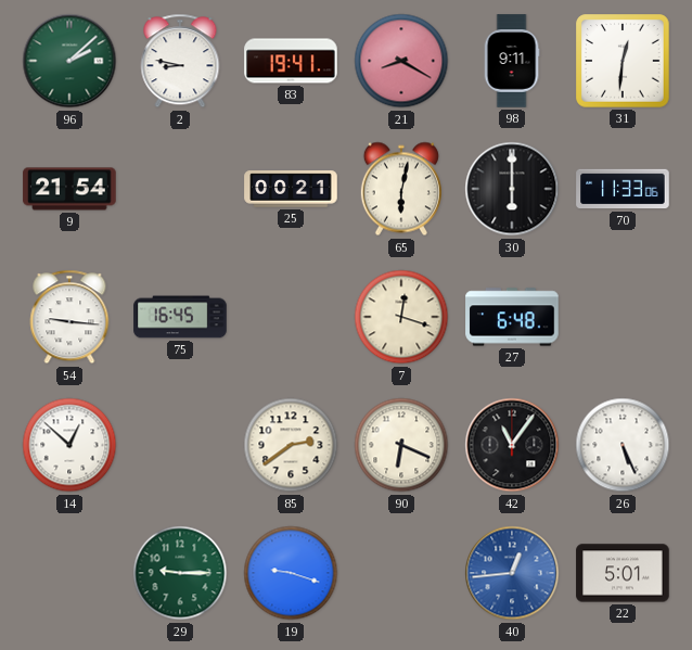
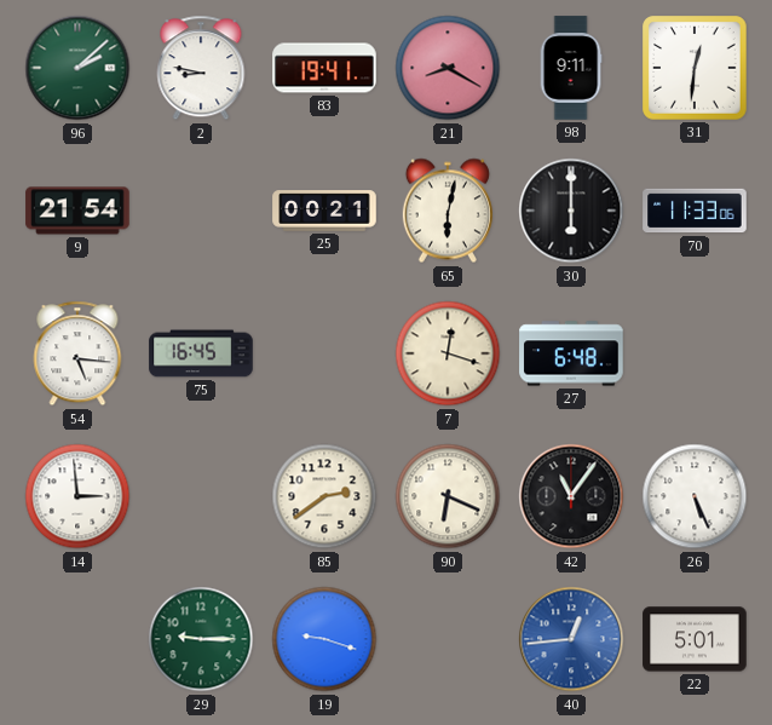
54: 9:16 -> 5:16 (77, 353)
14: 12:52 -> 2:59 (77, 496)
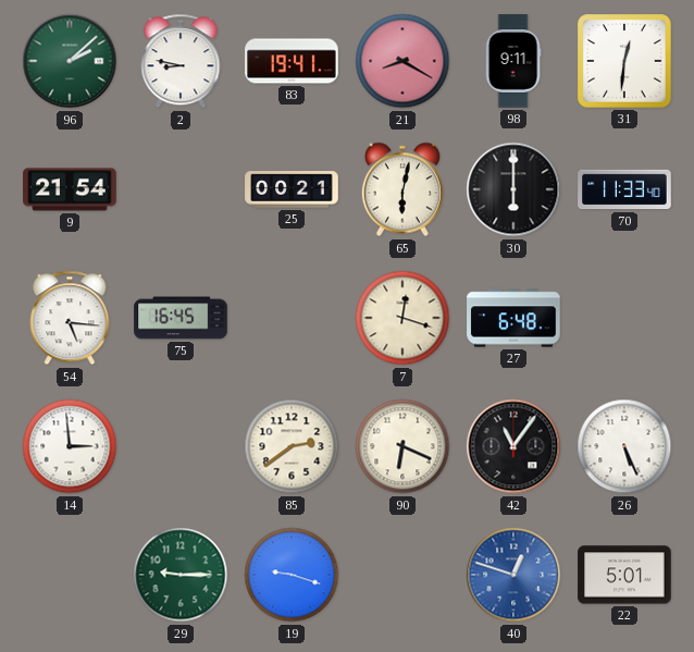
70: 11:33:06 -> 11:33:40 (624, 189)
40: 12:44 -> 12:48 (513, 575)
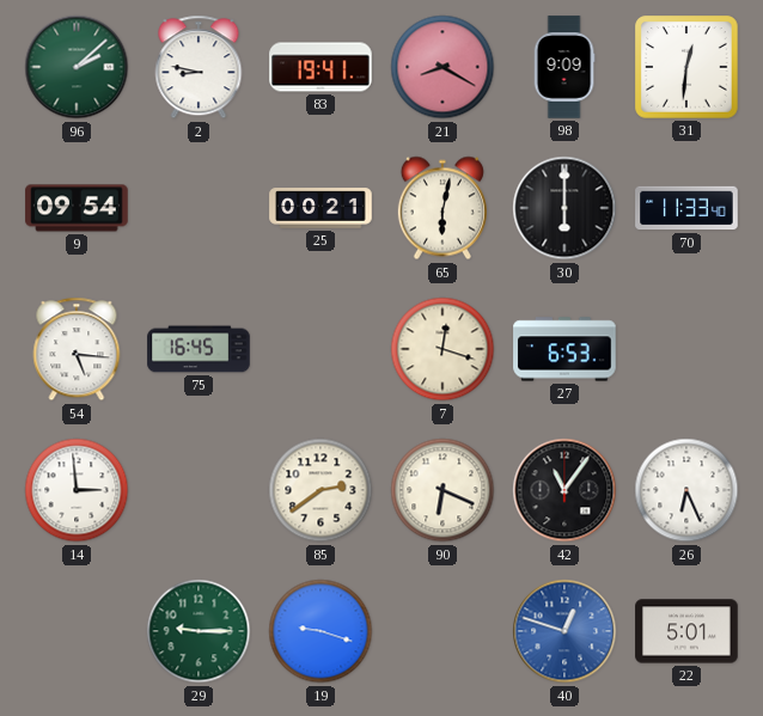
98: 9:11 -> 9:09 (564, 67)
9: 21:54 -> 09:54 (77, 208)
27: 6:48 -> 6:53 (564, 349)
26: 5:26 -> 6:26 (686, 490)
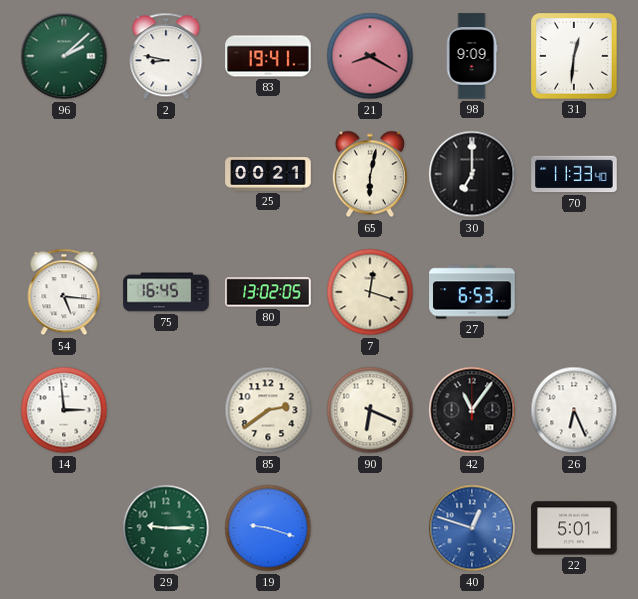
9: 09:54 -> none (77, 208)
30: 6:00 -> 7:00 (472, 174)
80: none -> 13:02 (268, 292)
